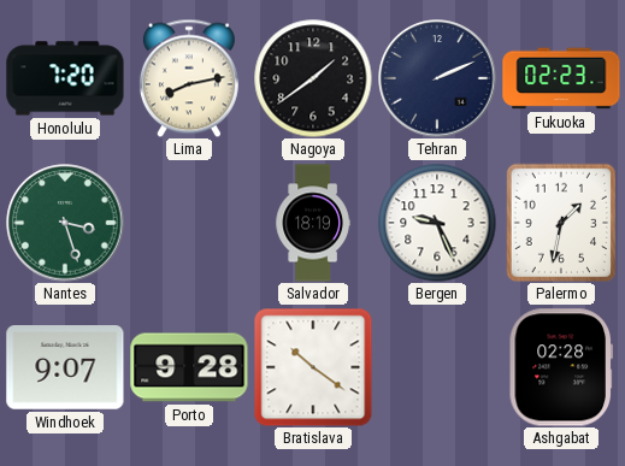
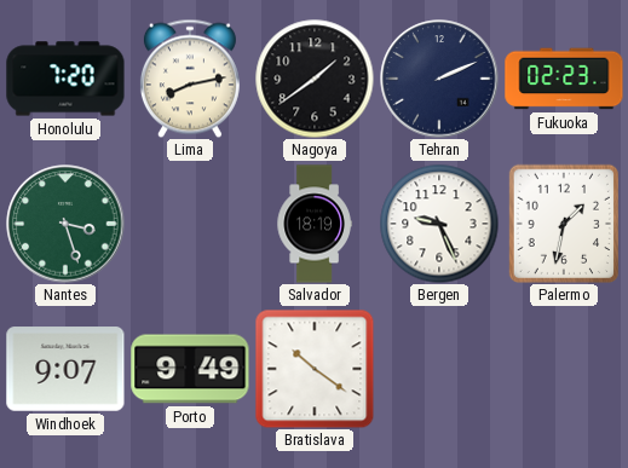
Porto: 9:28 -> 9:49 (190, 369)
Ashgabat: 02:28 -> none (561, 367)
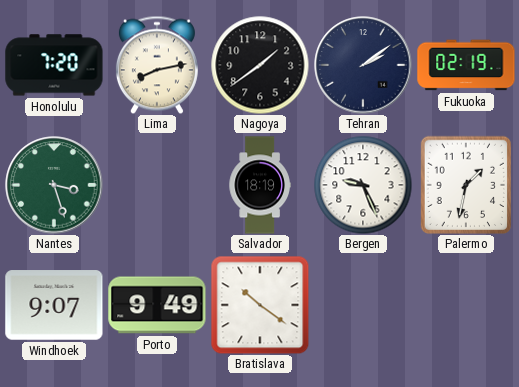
Tehran: 2:11 -> 2:09 (363, 65)
Fukuoka: 02:23 -> 02:19 (466, 65)
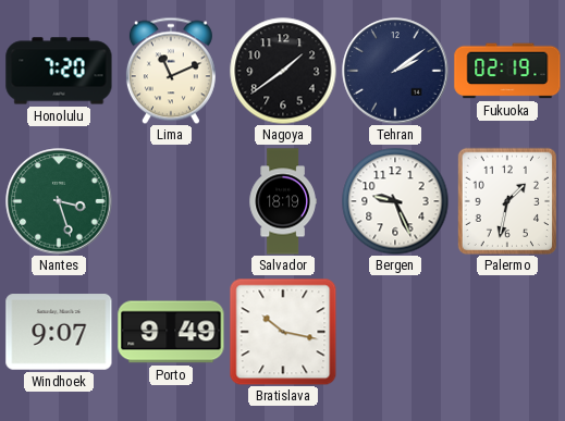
Lima: 8:13 -> 11:11 (171, 71)
Bratislava: 10:21 -> 10:17 (283, 332)
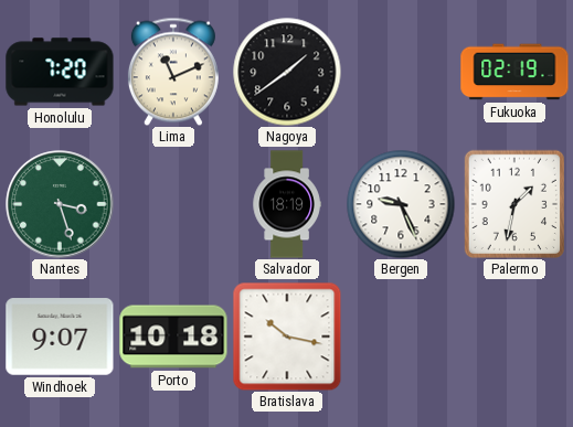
Tehran: 2:09 -> none (395, 71)
Porto: 9:49 -> 10:18 (173, 337)
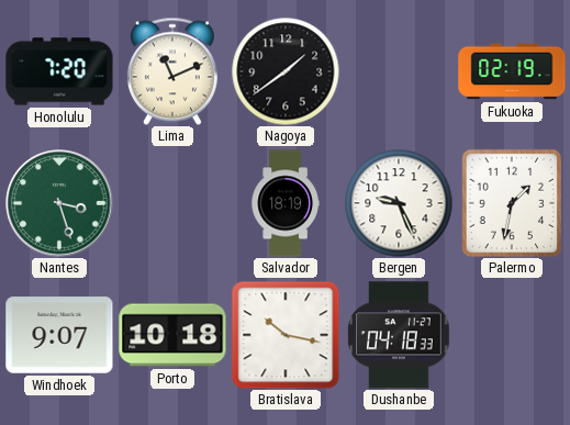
Dushanbe: none -> 04:18 (399, 335)
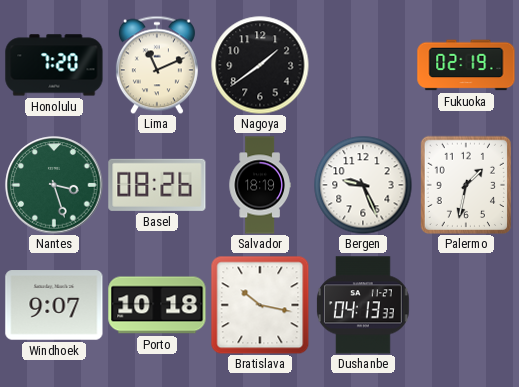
Basel: none -> 08:26 (157, 185)
Dushanbe: 04:18 -> 04:13 (363, 305)
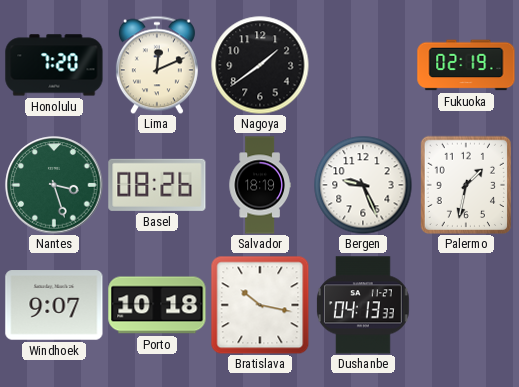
Lima: 11:11 -> 12:11 (157, 65)
